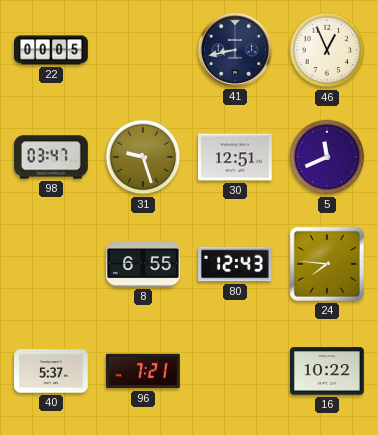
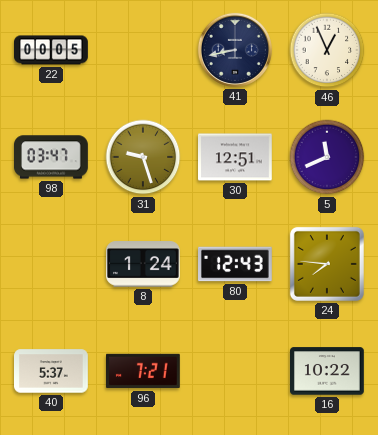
8: 6:55 -> 1:24 (144, 264)
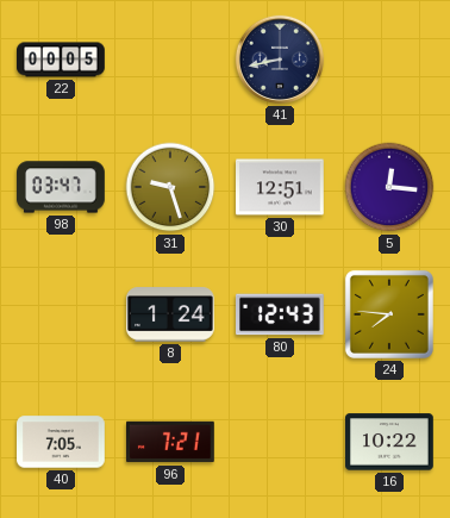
46: 12:56 -> none (327, 50)
5: 11:41 -> 12:16 (389, 187)
40: 5:37 -> 7:05 (62, 442)
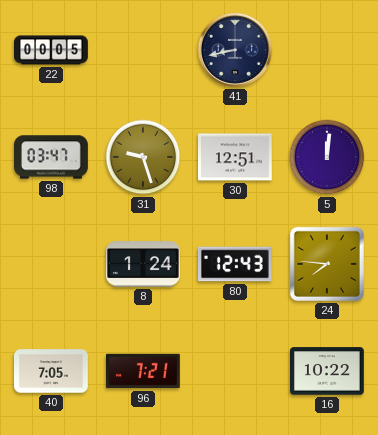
5: 12:16 -> 12:01 (327, 157)
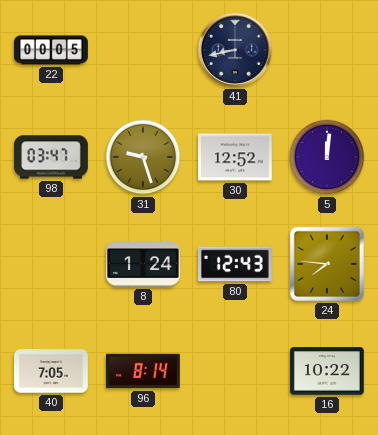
30: 12:51 -> 12:52 (236, 157)
96: 7:21 -> 8:14 (144, 371)
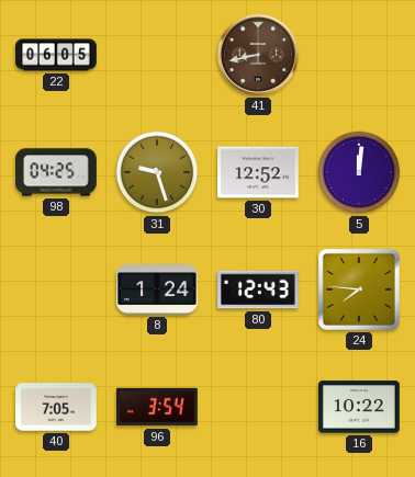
22: 00:05 -> 06:05 (57, 55)
41 dial: navy -> brown (258, 55)
98: 03:47 -> 04:25 (57, 172)
96: 8:14 -> 3:54 (158, 407)
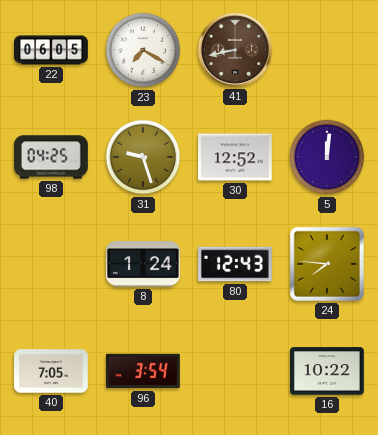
23: none -> 7:20 (143, 50)
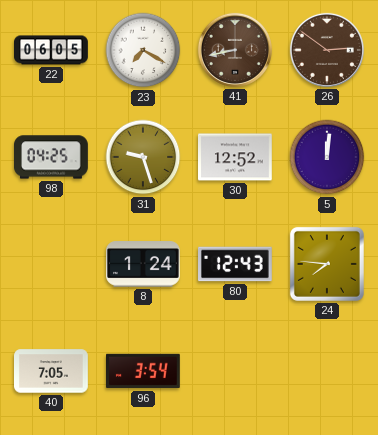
26: none -> 2:51 (327, 50)
16: 10:22 -> none (328, 371)
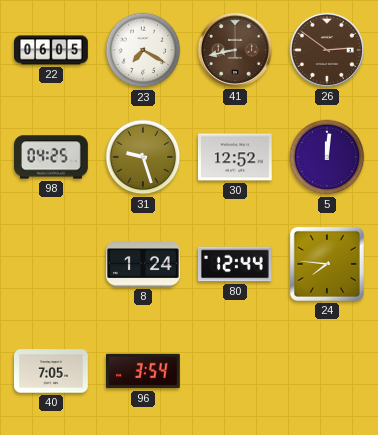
80: 12:43 -> 12:44 (236, 264)
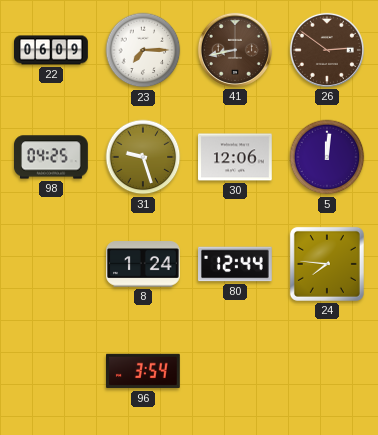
22: 06:05 -> 06:09 (52, 50)
23: 7:20 -> 7:15 (143, 50)
30: 12:52 -> 12:06 (236, 157)
40: 7:05 -> none (52, 371)
